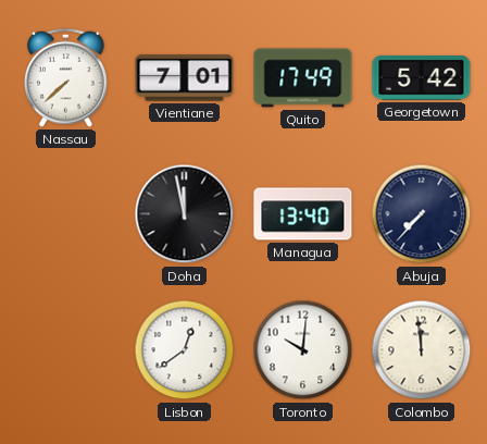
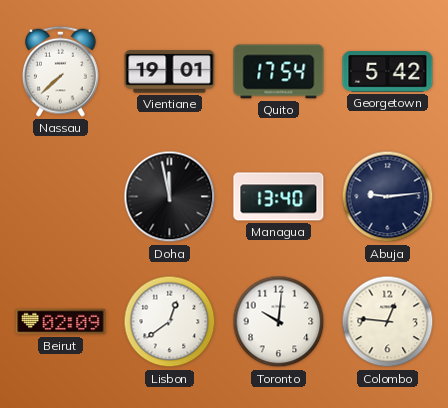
Vientiane: 7:01 -> 19:01 (170, 72)
Quito: 17:49 -> 17:54 (279, 72)
Abuja: 7:37 -> 9:14 (388, 197)
Beirut: none -> 02:09 (61, 322)
Colombo: 11:59 -> 12:46 (388, 322)
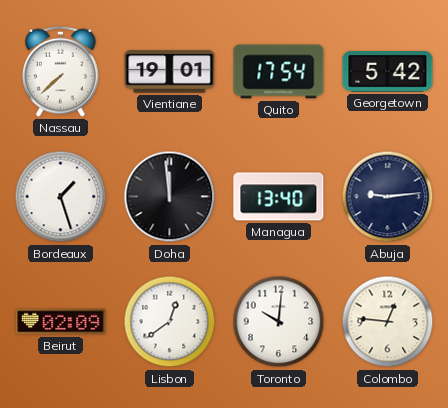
Bordeaux: none -> 1:27 (61, 197)
Doha: 11:58 -> 11:59 (170, 197)
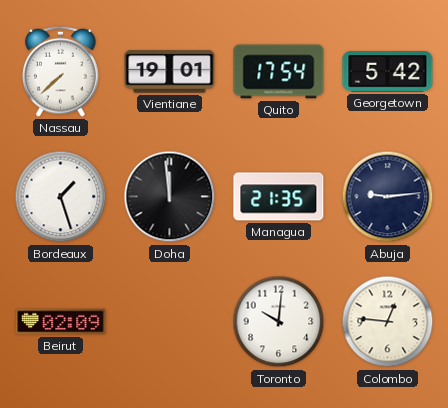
Managua: 13:40 -> 21:35 (279, 197)
Lisbon: 12:39 -> none (170, 322)
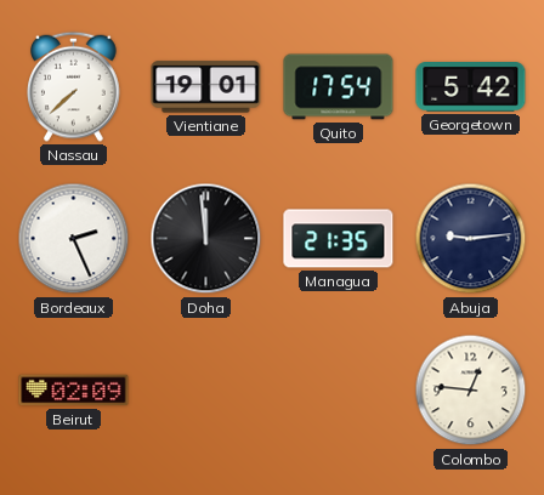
Bordeaux: 1:27 -> 2:26 (74, 239)
Toronto: 10:01 -> none (279, 322)
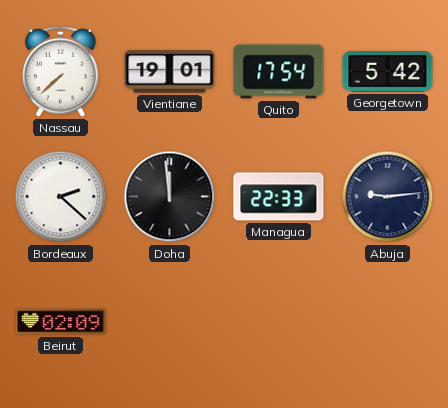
Bordeaux: 2:26 -> 2:22 (61, 197)
Managua: 21:35 -> 22:33 (279, 197)
Colombo: 12:46 -> none (471, 391)
